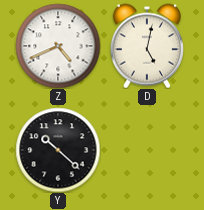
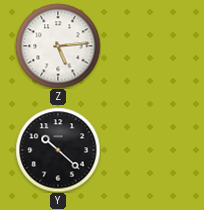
Z: 4:41 -> 5:14 (58, 46)
D: 5:02 -> none (147, 46)
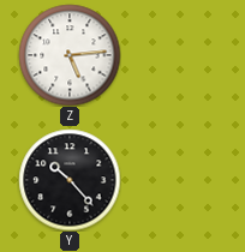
Y: 10:22 -> 10:23 (70, 180)
